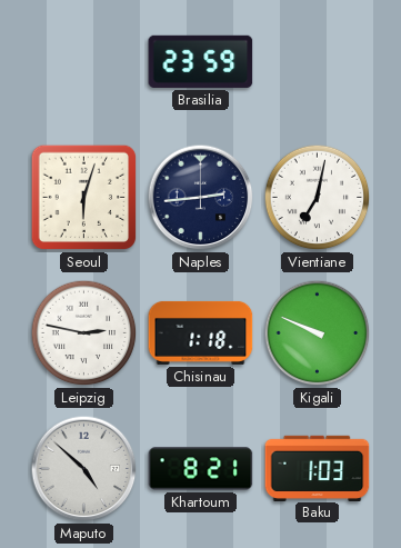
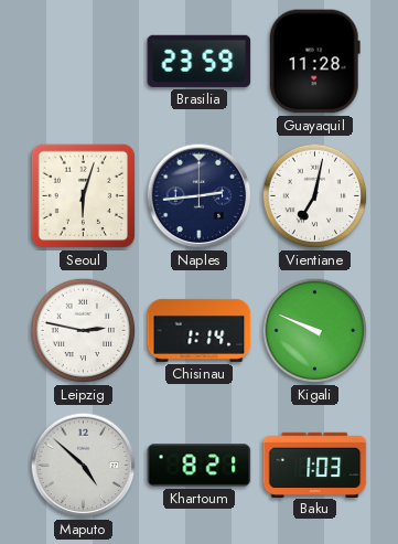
Guayaquil: none -> 11:28 (314, 62)
Chisinau: 1:18 -> 1:14 (200, 330)
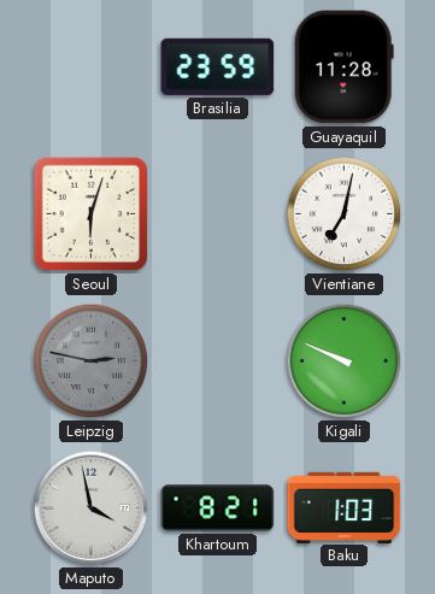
Naples: 2:44 -> none (200, 196)
Leipzig dial: white -> grey (92, 361)
Chisinau: 1:14 -> none (200, 330)
Maputo: 4:52 -> 3:58 (92, 508)
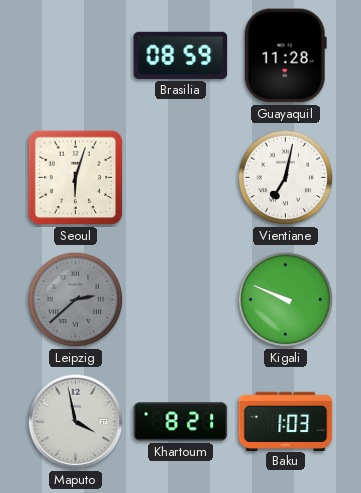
Brasilia: 23:59 -> 08:59 (181, 55)
Leipzig: 2:47 -> 2:38 (76, 300)
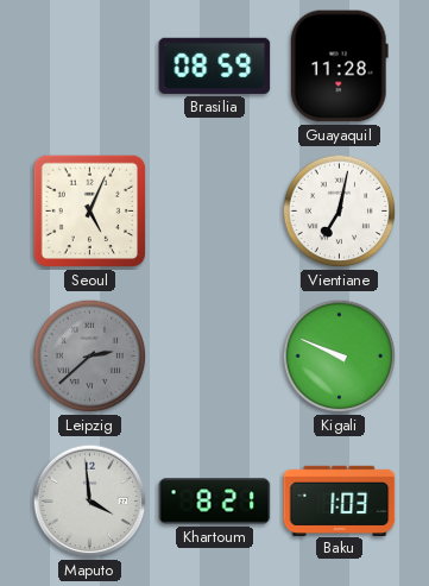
Seoul: 6:03 -> 5:04 (90, 212)
Maputo: 3:58 -> 3:59 (90, 502)
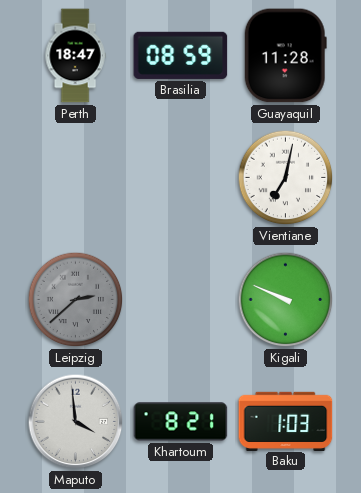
Perth: none -> 18:47 (75, 56)
Seoul: 5:04 -> none (90, 212)
